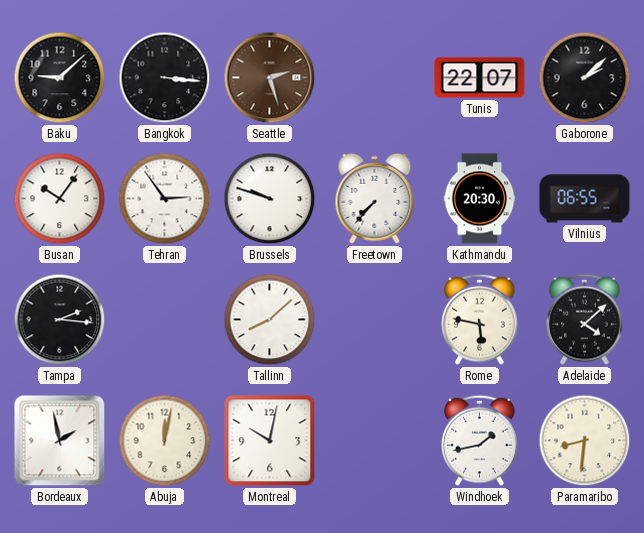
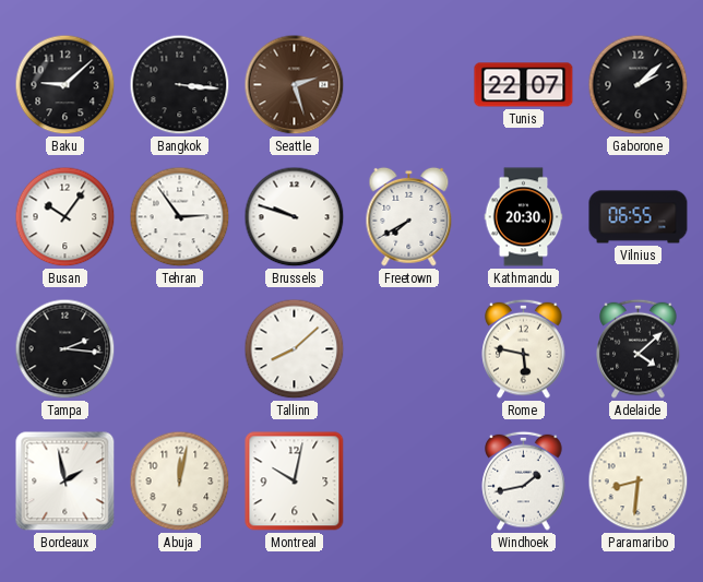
Freetown: 7:37 -> 7:40 (409, 216)
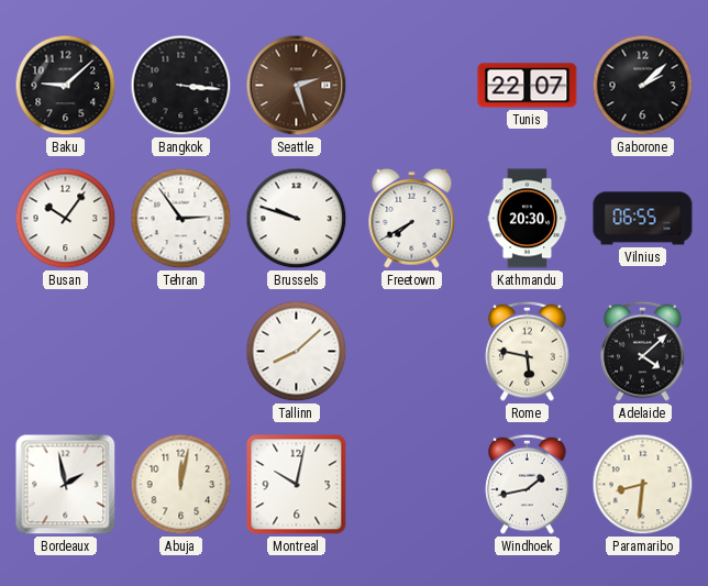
Tampa: 2:16 -> none (65, 349)
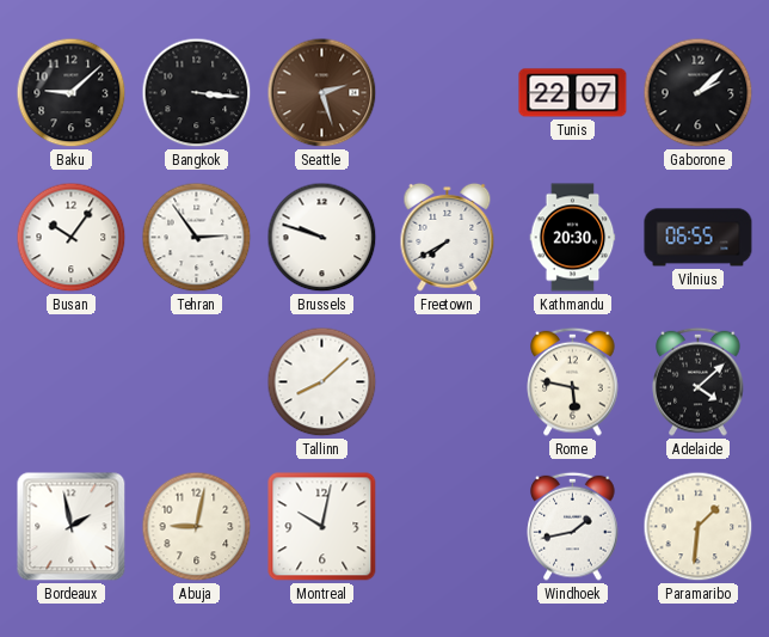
Abuja: 12:02 -> 9:02 (197, 527)
Paramaribo: 8:31 -> 1:31 (699, 527)
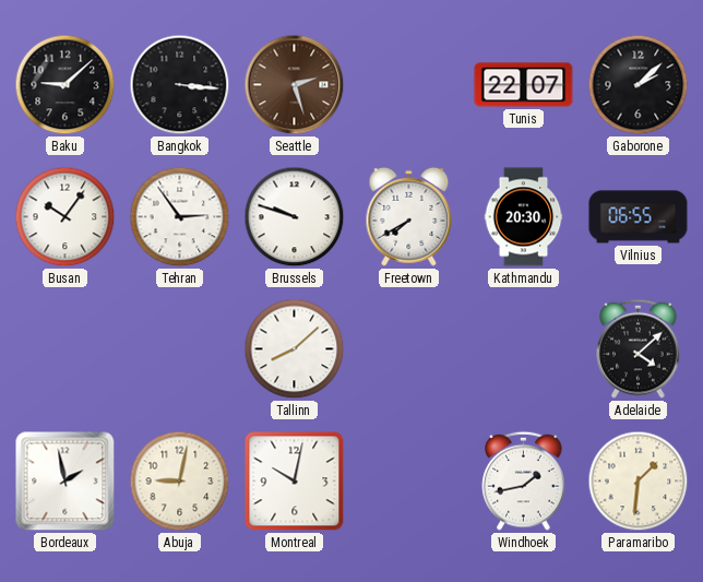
Rome: 5:47 -> none (573, 381)
